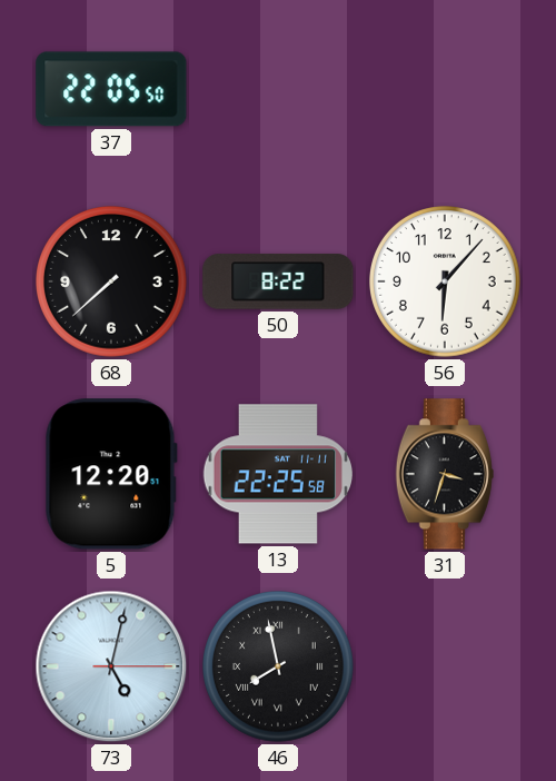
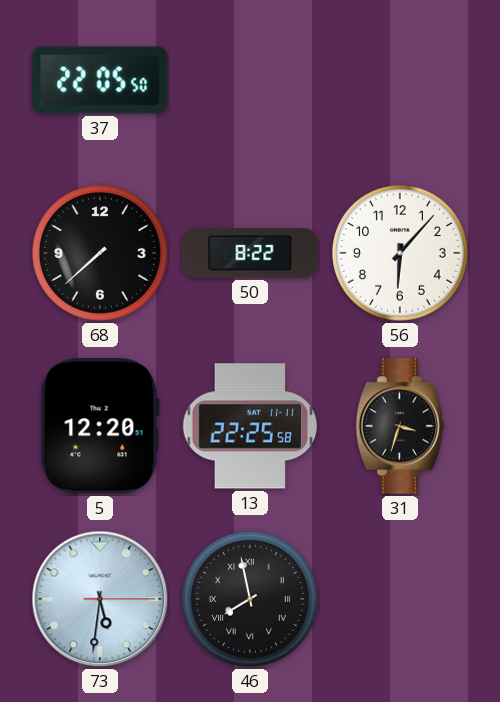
73: 5:02 -> 5:31 (100, 599)
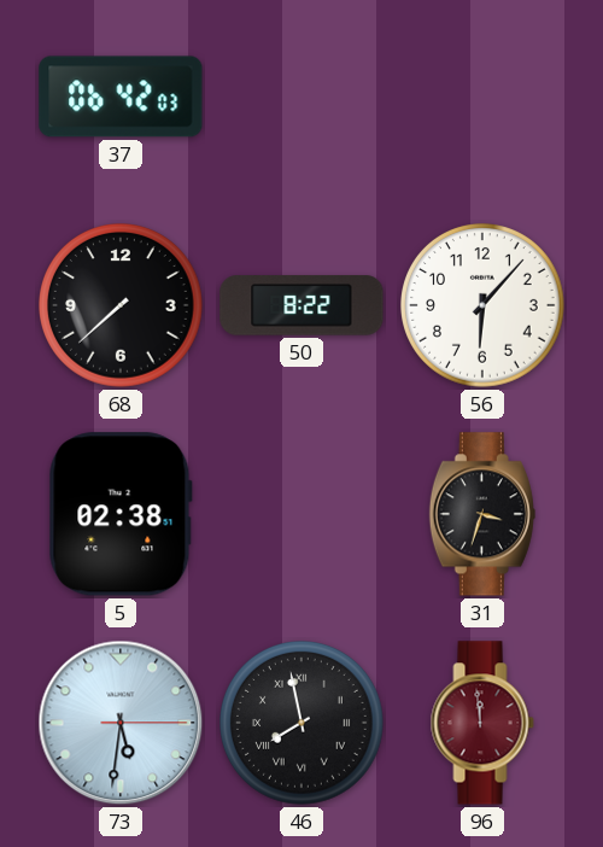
37: 22:05 -> 06:42 (121, 97)
5: 12:20 -> 02:38 (121, 514)
13: 22:25 -> none (249, 426)
96: none -> 11:59 (482, 723)
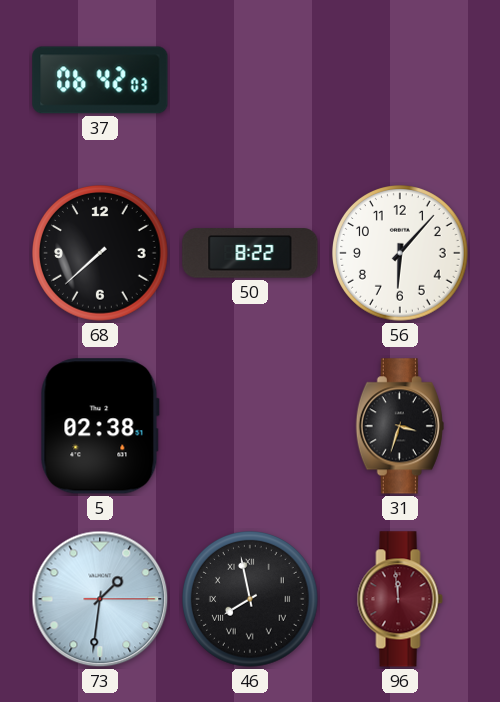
73: 5:31 -> 1:31 (100, 599)
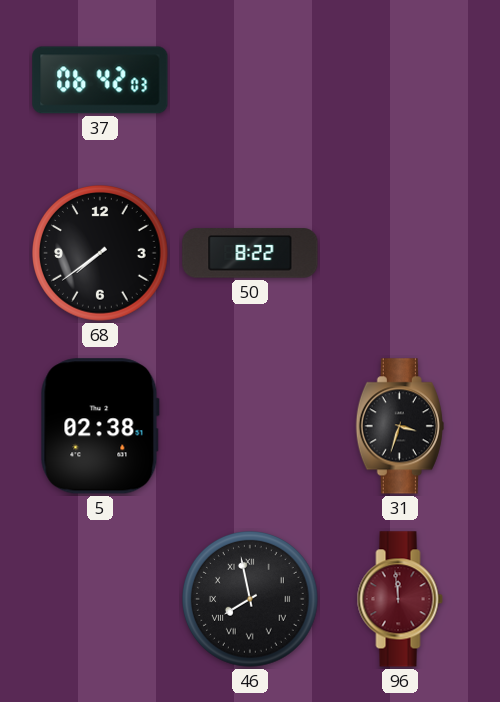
68: 7:38 -> 7:39 (101, 254)
56: 6:07 -> none (401, 254)
73: 1:31 -> none (100, 599)
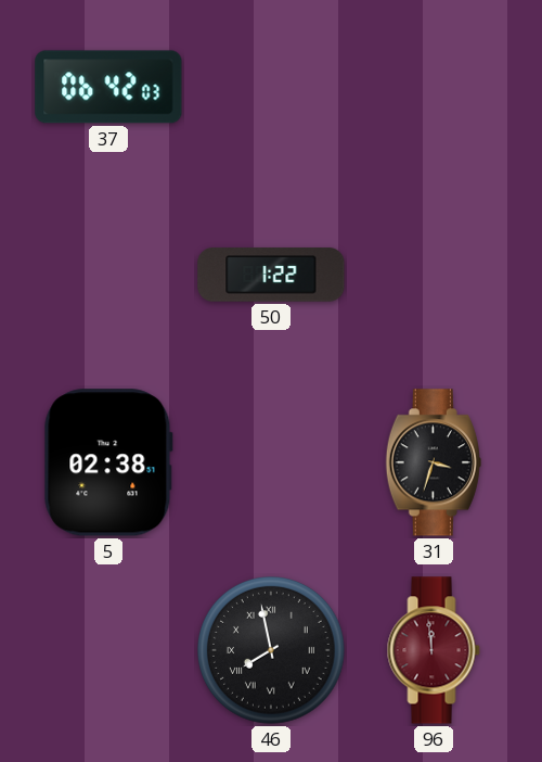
68: 7:39 -> none (101, 254)
50: 8:22 -> 1:22 (271, 275)
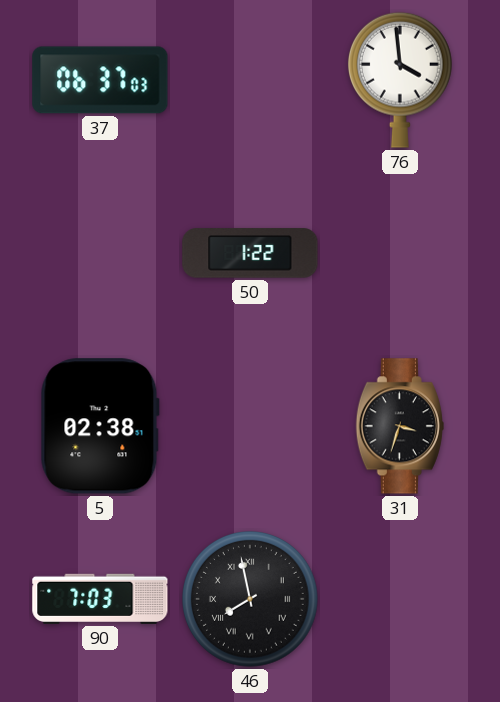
37: 06:42 -> 06:37 (100, 80)
76: none -> 3:59 (400, 80)
90: none -> 7:03 (100, 599)
96: 11:59 -> none (434, 650)
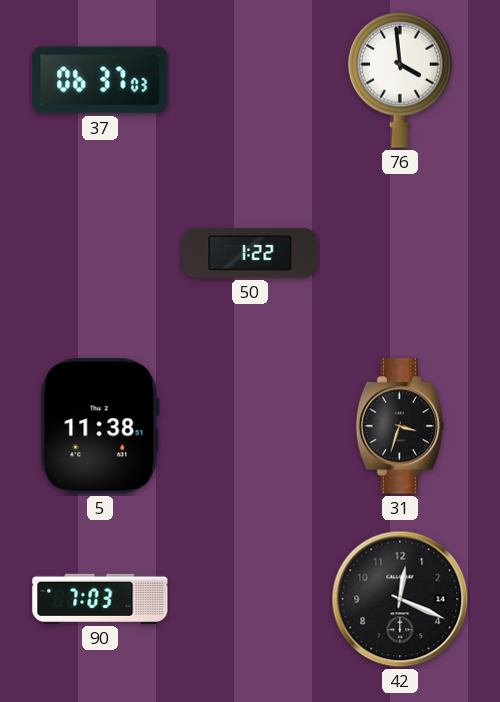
5: 02:38 -> 11:38 (100, 426)
46: 7:58 -> none (251, 600)
42: none -> 12:19 (400, 599)
